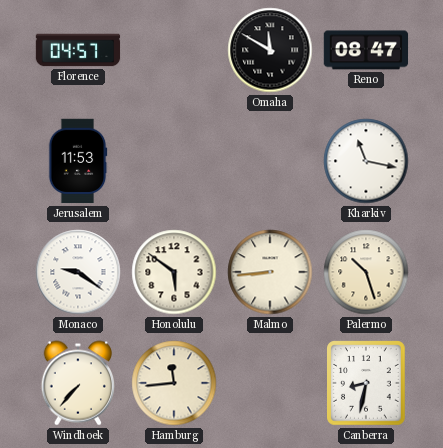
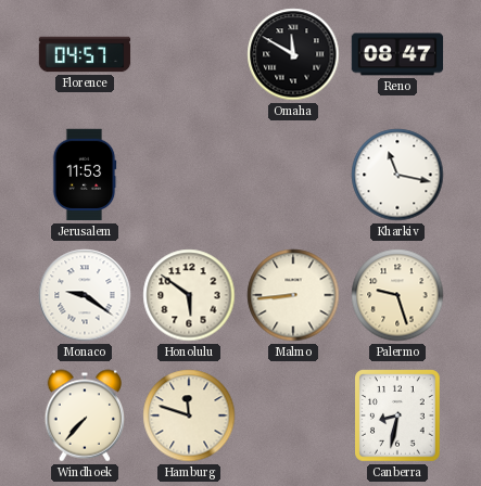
Palermo: 10:27 -> 9:27 (397, 295)
Hamburg: 11:44 -> 11:48 (189, 415)
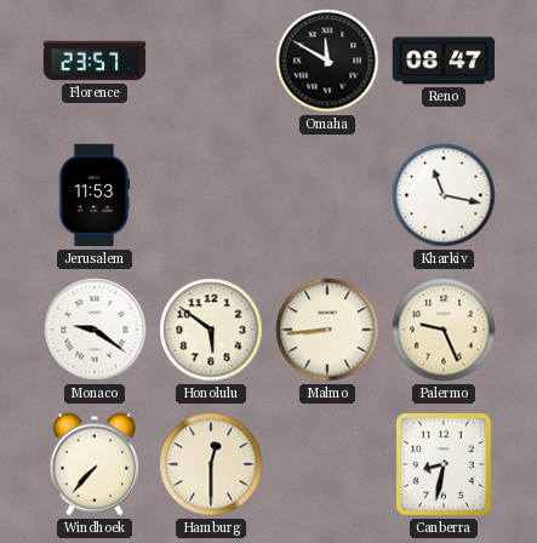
Florence: 04:57 -> 23:57 (95, 61)
Palermo: 9:27 -> 9:26 (444, 330)
Hamburg: 11:48 -> 12:30 (211, 464)
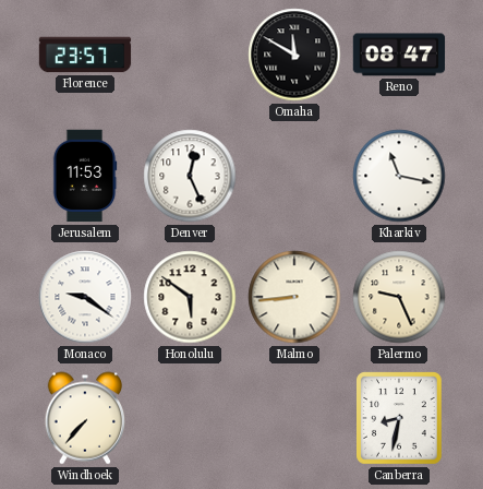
Denver: none -> 12:26 (190, 176)
Hamburg: 12:30 -> none (211, 464)
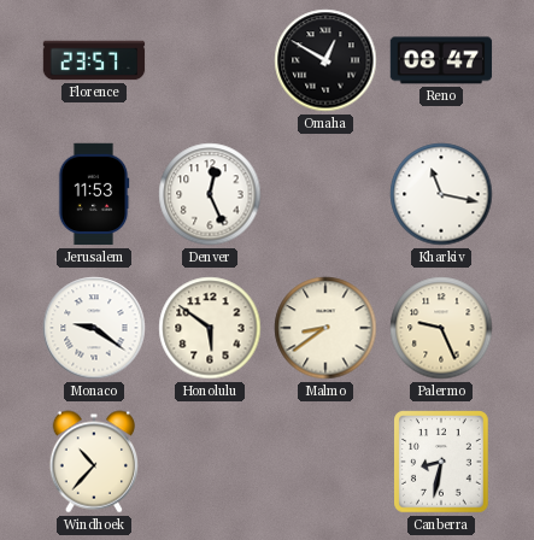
Omaha: 11:50 -> 12:50 (325, 60)
Malmo: 8:44 -> 8:39 (325, 328)
Windhoek: 7:37 -> 10:37 (93, 462)
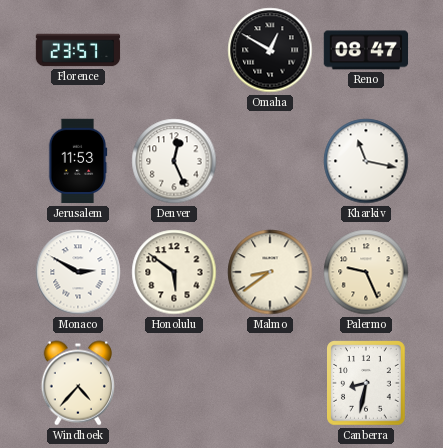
Monaco: 9:21 -> 2:50 (78, 272)
Windhoek: 10:37 -> 4:37 (77, 383)
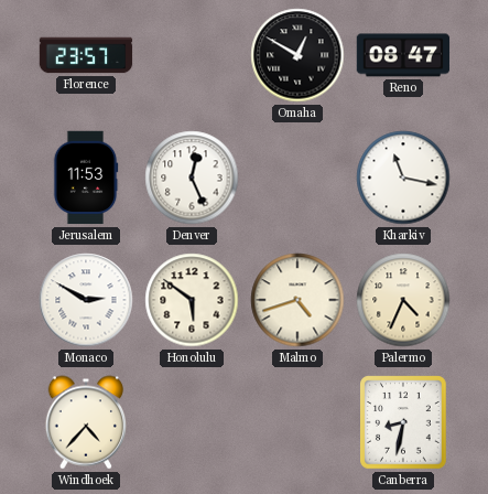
Malmo: 8:39 -> 4:42 (297, 300)
Palermo: 9:26 -> 4:34 (403, 300)
